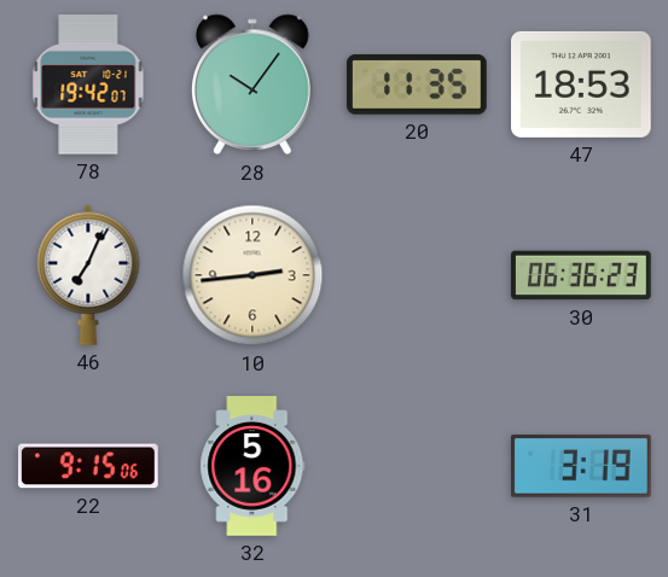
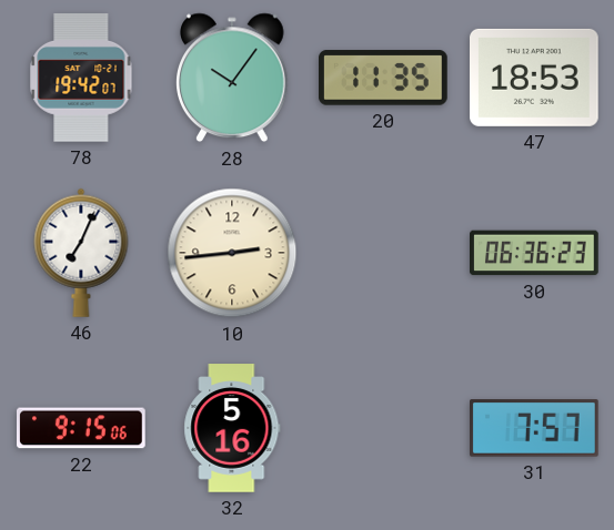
31: 3:19 -> 7:57 (535, 428)
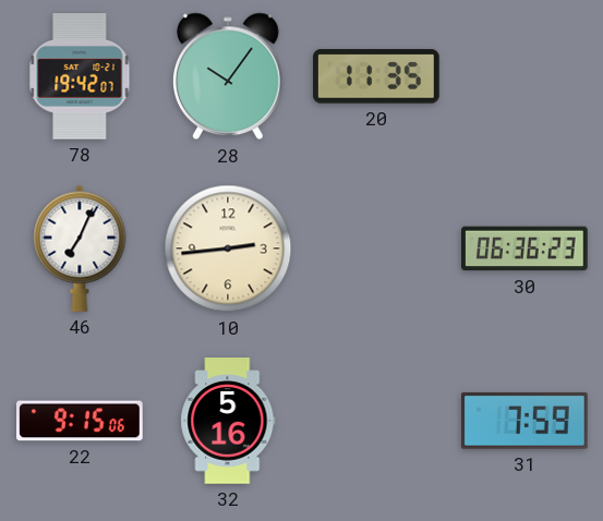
47: 18:53 -> none (535, 78)
31: 7:57 -> 7:59 (526, 421)
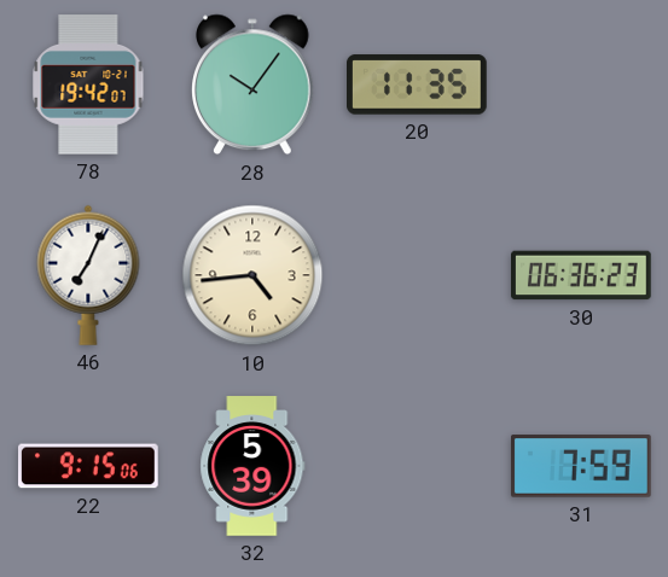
10: 2:44 -> 4:44 (252, 275)
32: 5:16 -> 5:39 (252, 466)
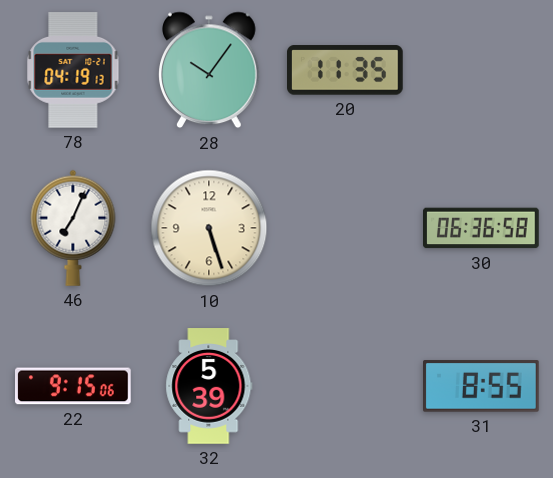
78: 19:42 -> 04:19 (73, 71)
10: 4:44 -> 5:27 (209, 228)
30: 06:36:23 -> 06:36:58 (481, 228)
31: 7:59 -> 8:55 (482, 386)
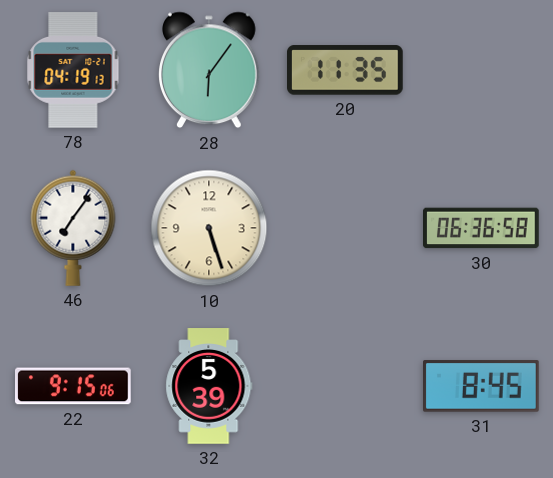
28: 10:06 -> 6:06 (210, 70)
46: 7:04 -> 7:06 (73, 228)
31: 8:55 -> 8:45 (482, 386)
